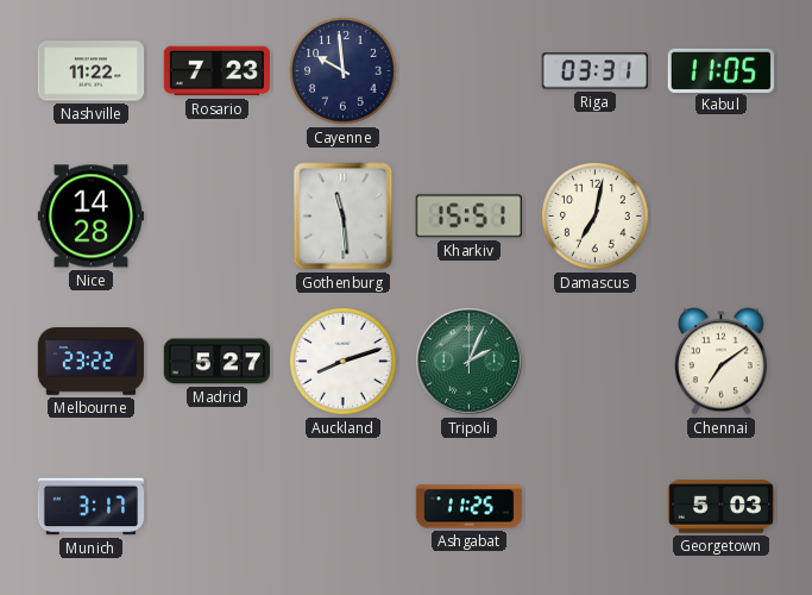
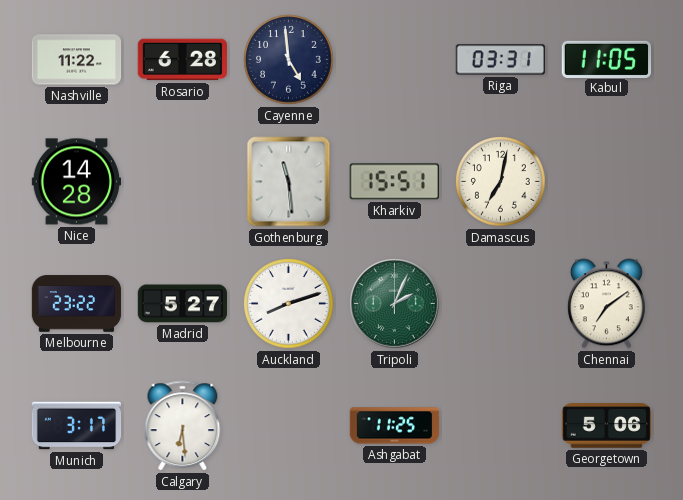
Rosario: 7:23 -> 6:28 (183, 60)
Cayenne: 9:59 -> 4:59 (289, 60)
Calgary: none -> 6:29 (183, 426)
Georgetown: 5:03 -> 5:06 (607, 426)
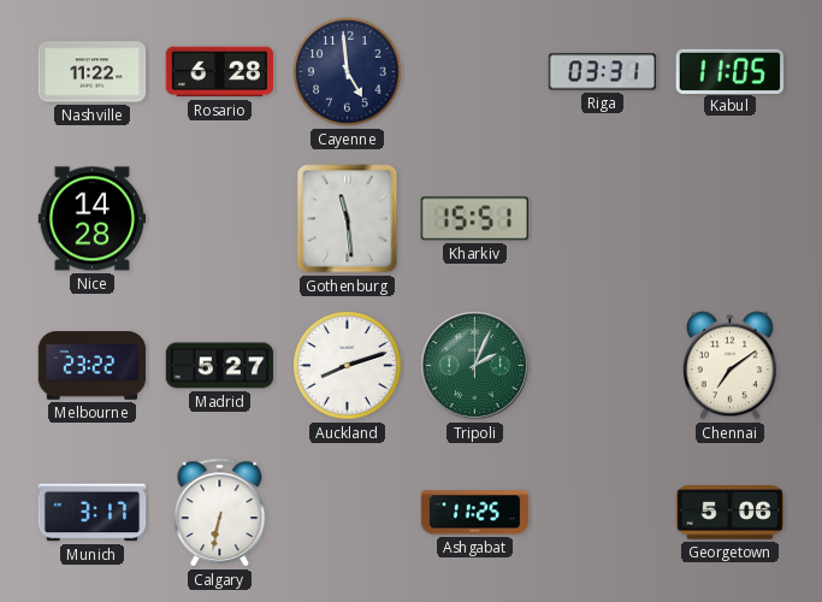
Damascus: 7:02 -> none (501, 182)
Calgary: 6:29 -> 6:32 (220, 513)
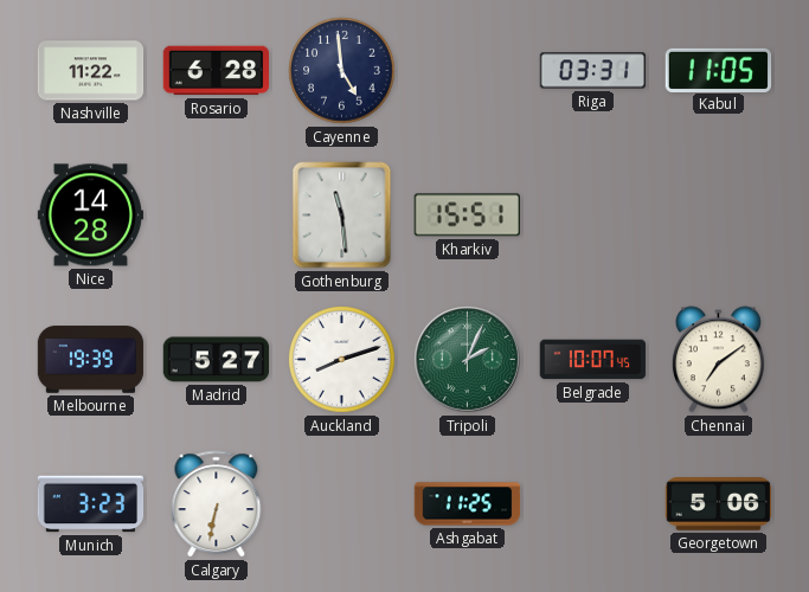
Melbourne: 23:22 -> 19:39 (91, 360)
Belgrade: none -> 10:07 (593, 360)
Munich: 3:17 -> 3:23 (91, 504)
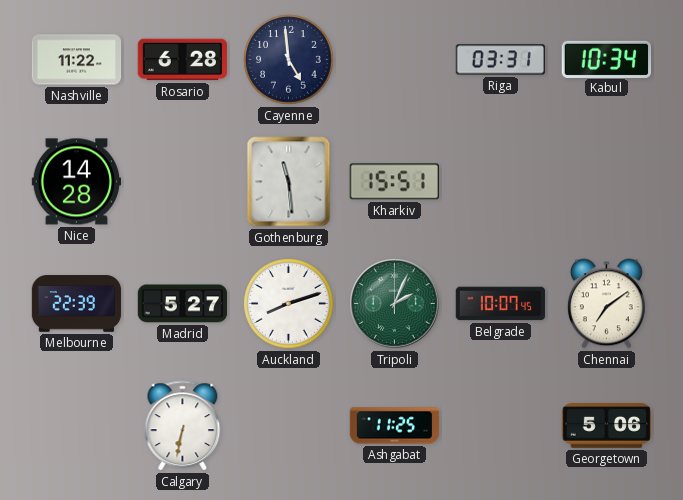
Kabul: 11:05 -> 10:34 (607, 59)
Melbourne: 19:39 -> 22:39 (77, 304)
Munich: 3:23 -> none (91, 504)
